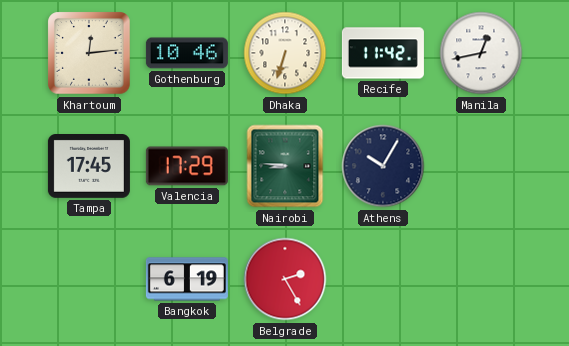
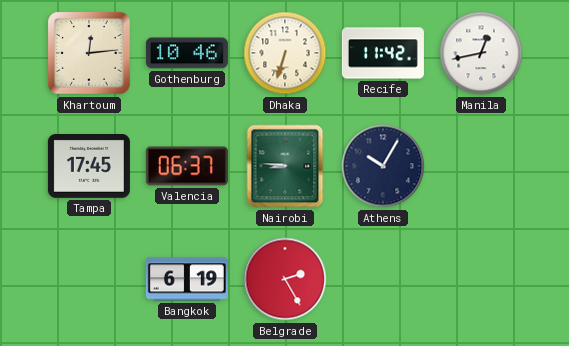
Valencia: 17:29 -> 06:37 (187, 166)
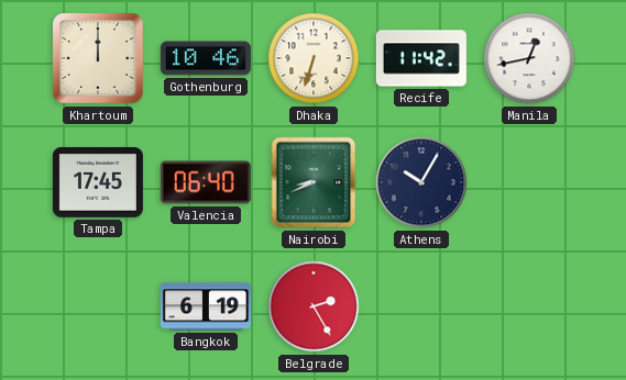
Khartoum: 12:14 -> 12:00 (98, 58)
Valencia: 06:37 -> 06:40 (206, 182)
Nairobi: 8:46 -> 8:41 (314, 182)
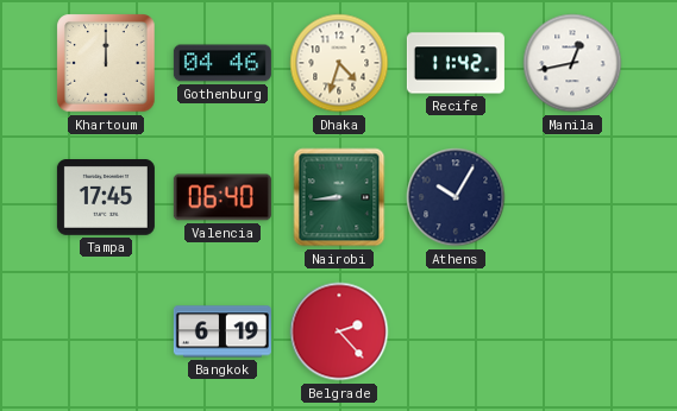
Gothenburg: 10:46 -> 04:46 (222, 63)
Dhaka: 6:33 -> 4:33 (339, 63)
Nairobi: 8:41 -> 8:44 (339, 197)
Belgrade: 2:25 -> 2:23 (339, 331)
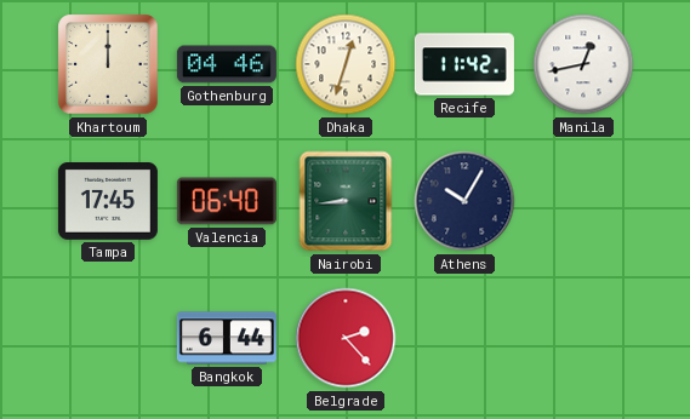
Dhaka: 4:33 -> 12:33 (346, 64)
Bangkok: 6:19 -> 6:44 (227, 338)
